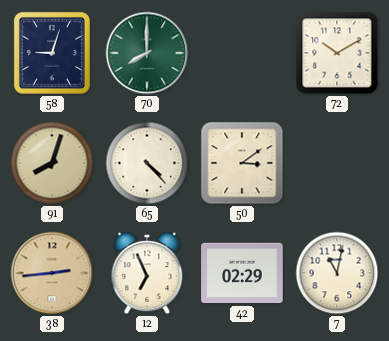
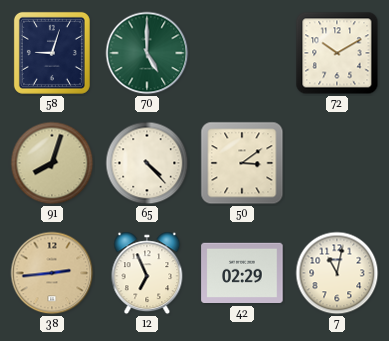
70: 8:00 -> 5:00 (147, 53)
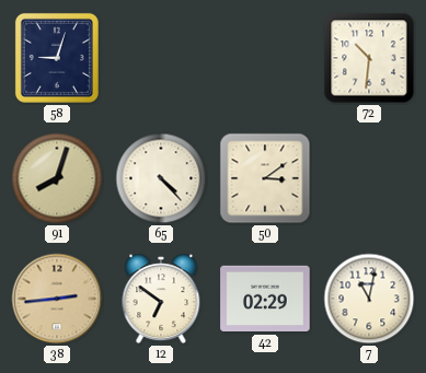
70: 5:00 -> none (147, 53)
72: 10:10 -> 10:31 (369, 58)
12: 6:56 -> 6:51 (161, 299)
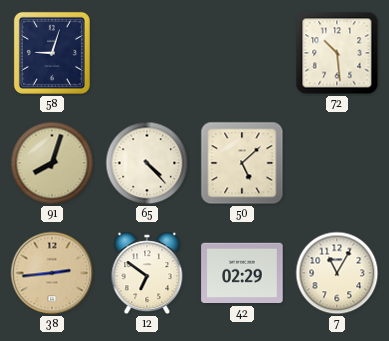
72: 10:31 -> 10:29 (337, 53)
50: 3:09 -> 5:08 (242, 163)
7: 11:02 -> 11:05 (337, 273)
